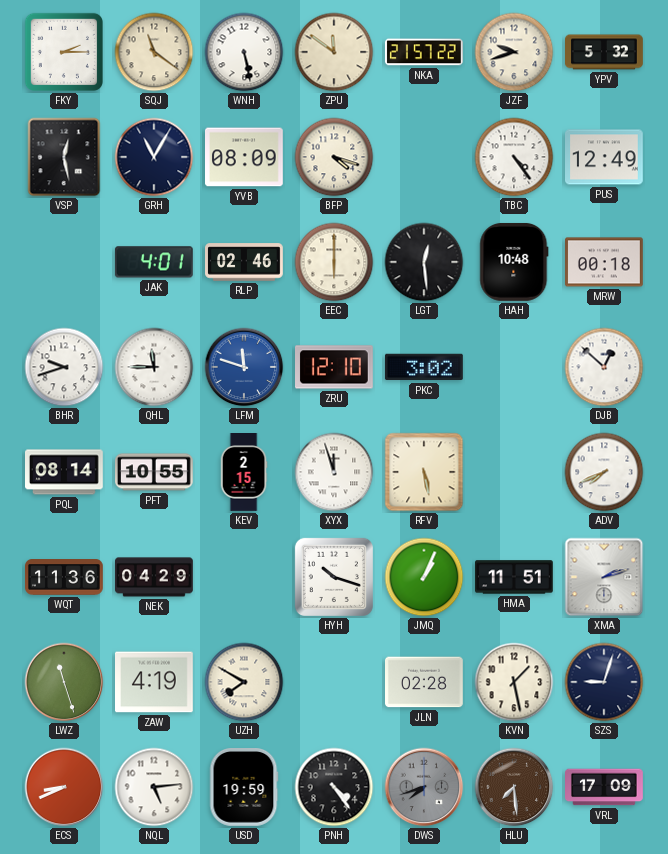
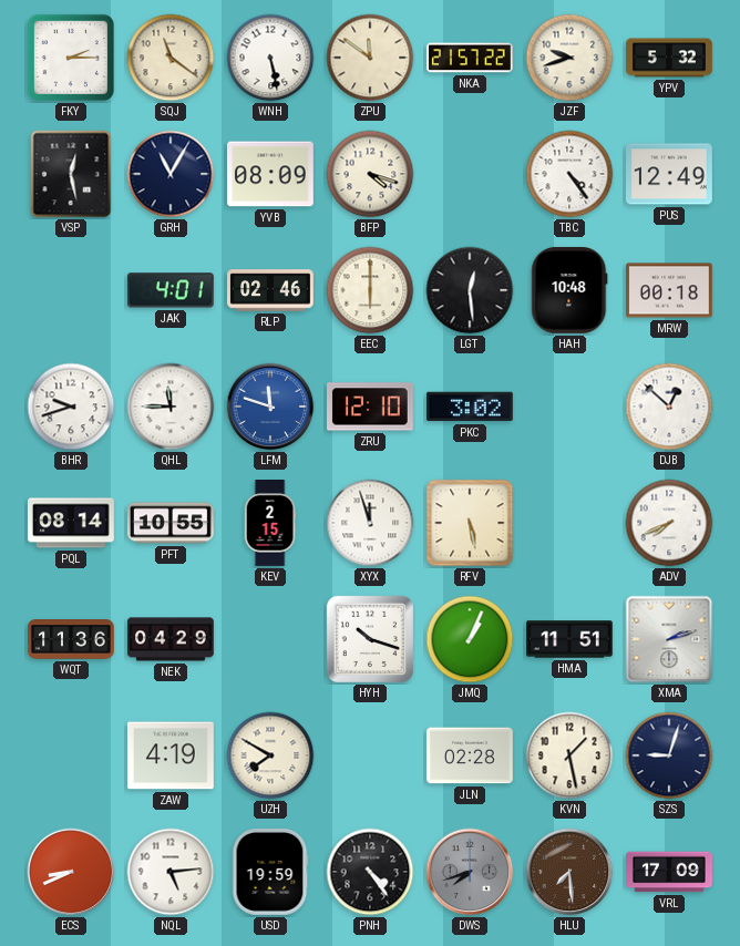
LWZ: 11:27 -> none (64, 682)
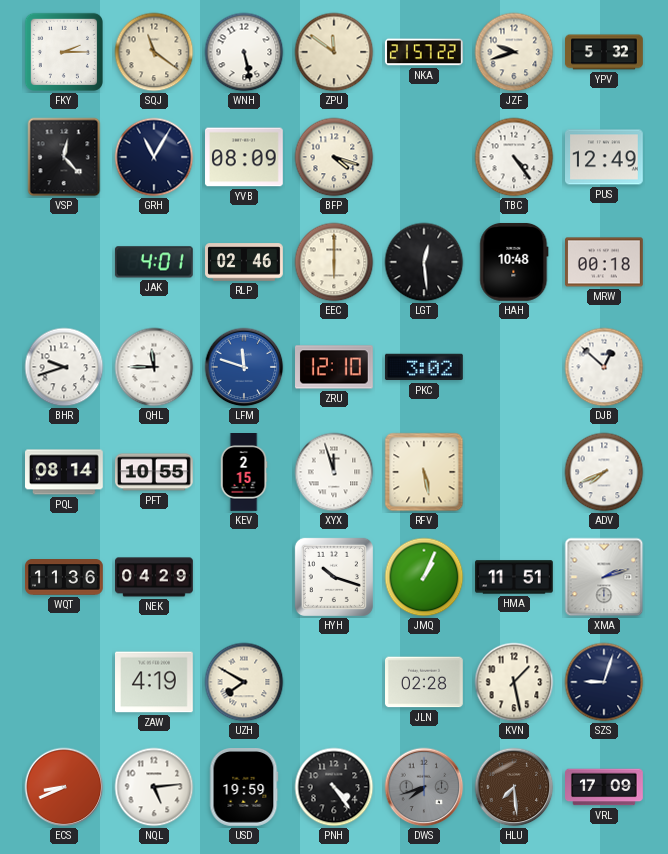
VSP: 12:28 -> 12:23 (64, 157)
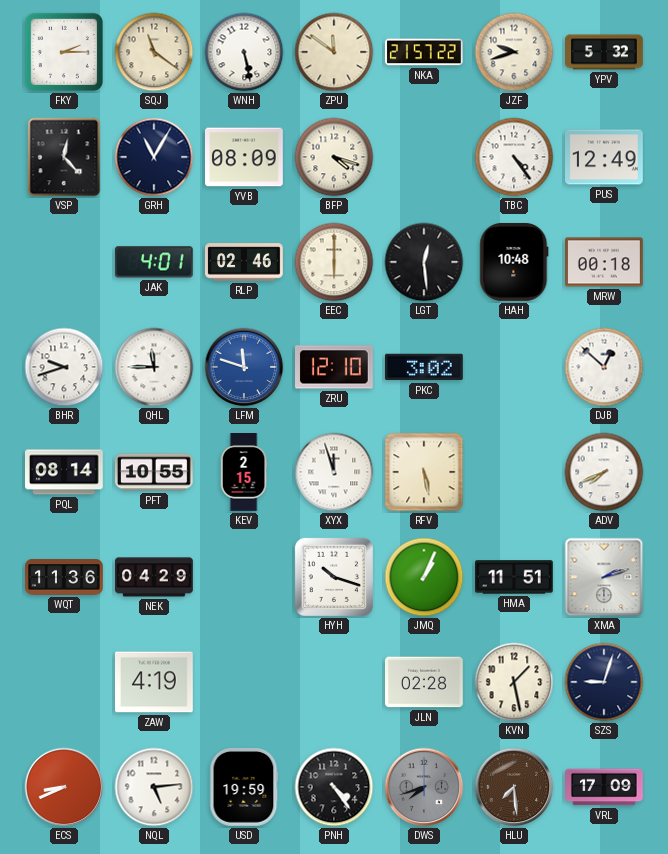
UZH: 7:50 -> none (244, 682)
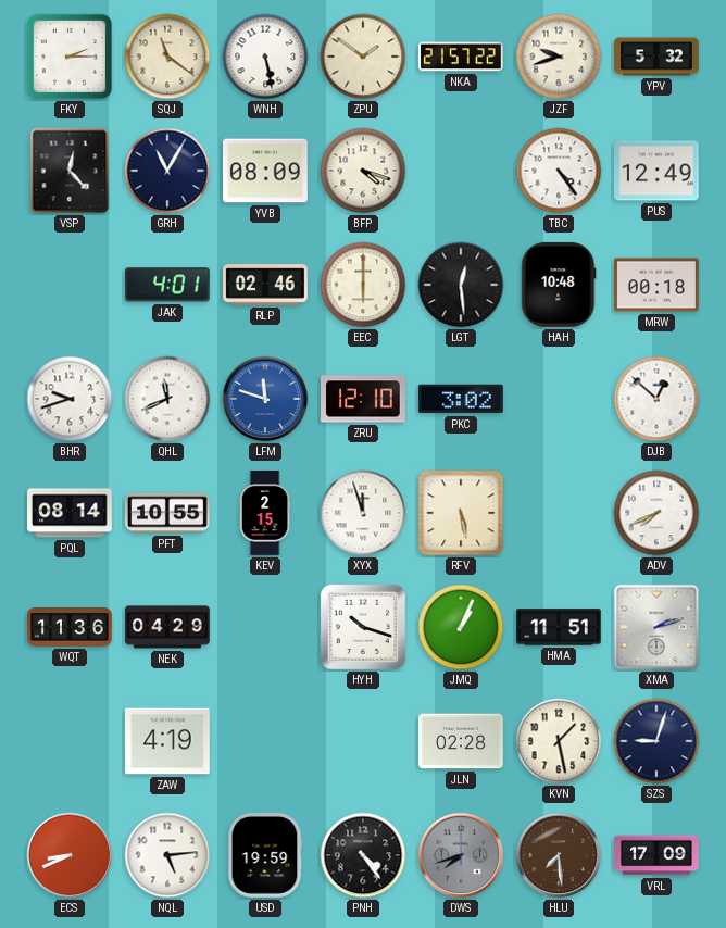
ZPU: 11:51 -> 1:51 (363, 57)
QHL: 11:45 -> 11:41 (167, 399)
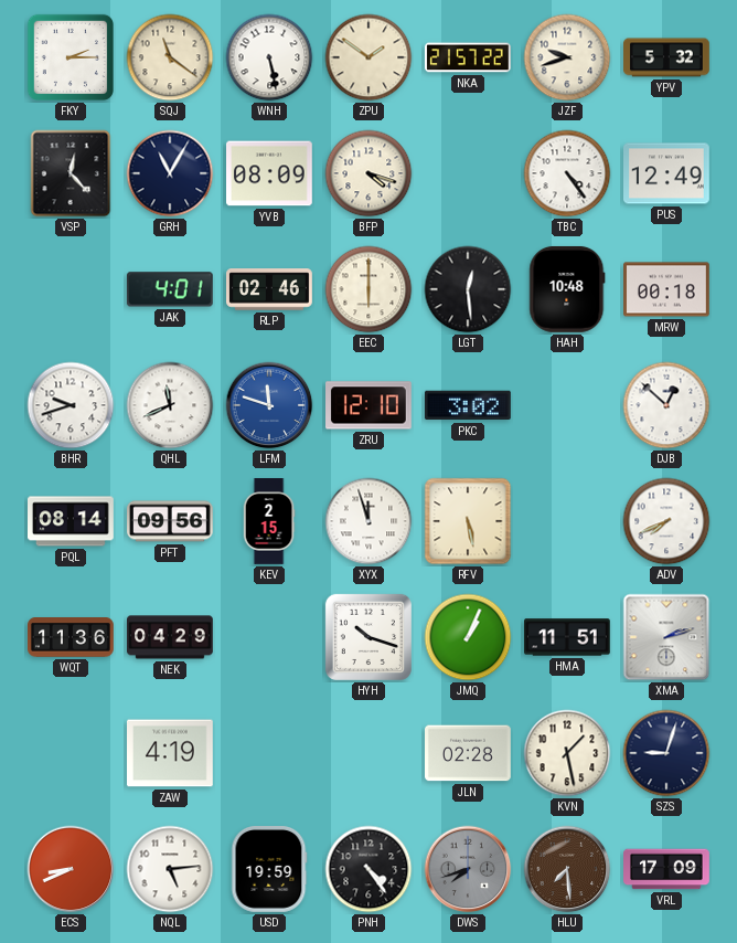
PFT: 10:55 -> 09:56 (171, 521)
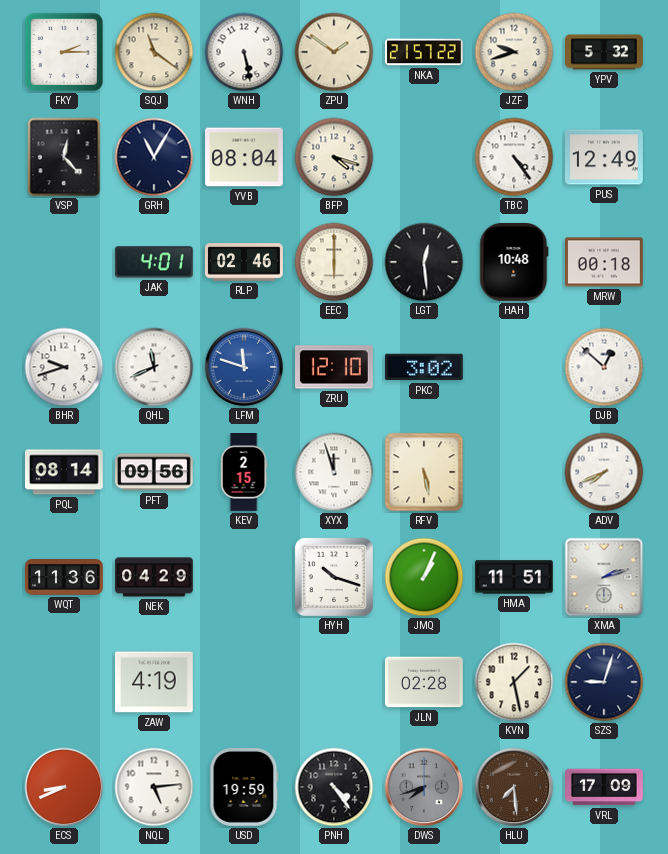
YVB: 08:09 -> 08:04 (245, 157)
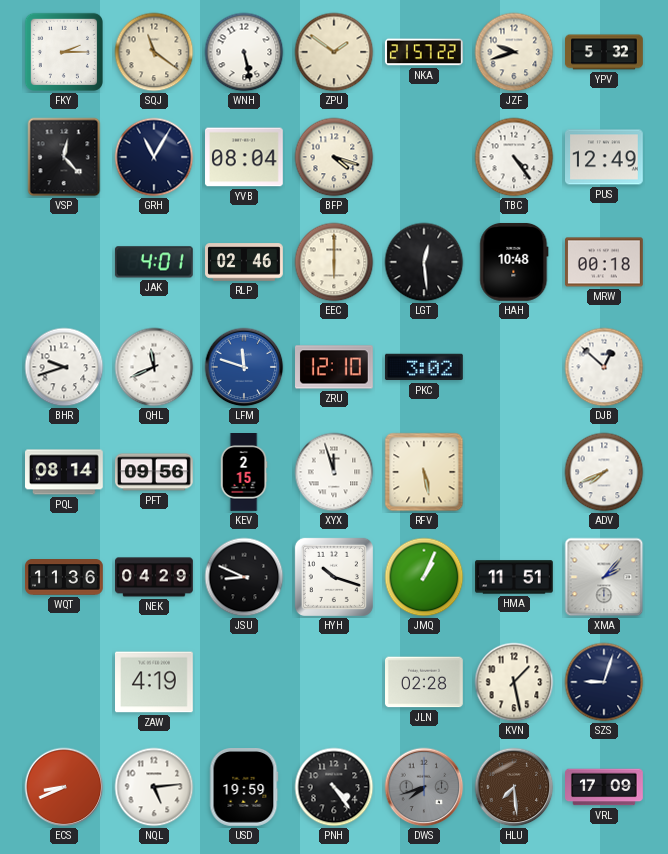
JSU: none -> 8:49 (244, 577)
XMA: 2:12 -> 2:07 (604, 577)
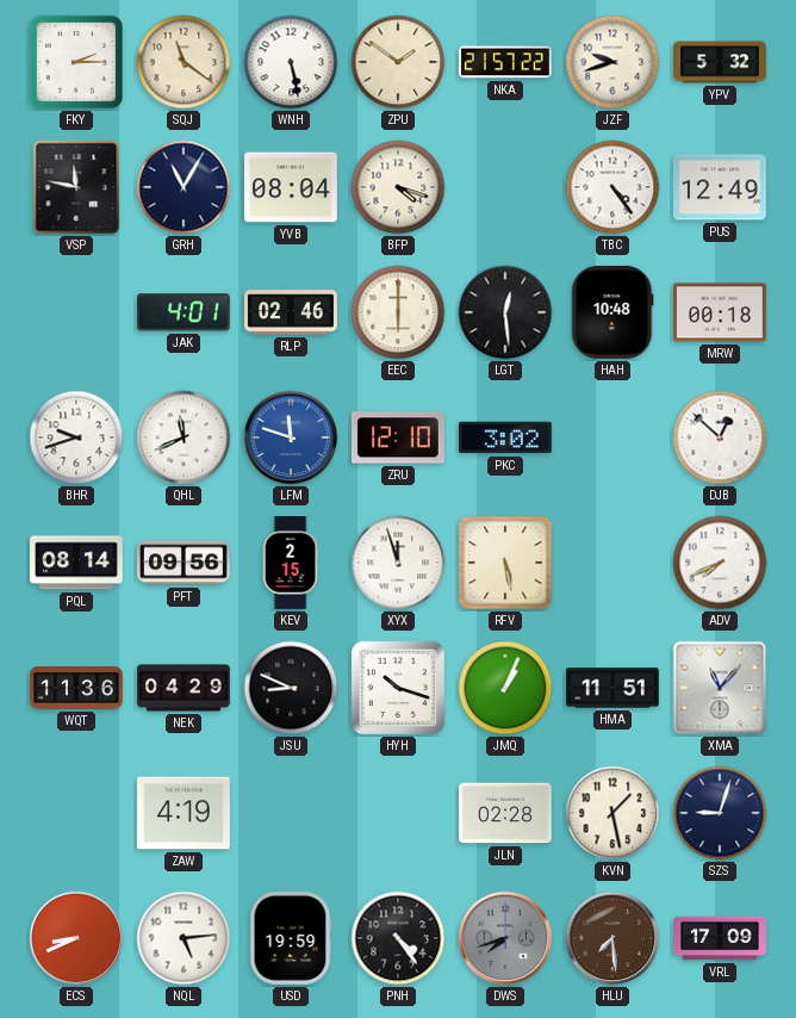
VSP: 12:23 -> 11:47 (76, 187)
XMA: 2:07 -> 11:07 (720, 688)
